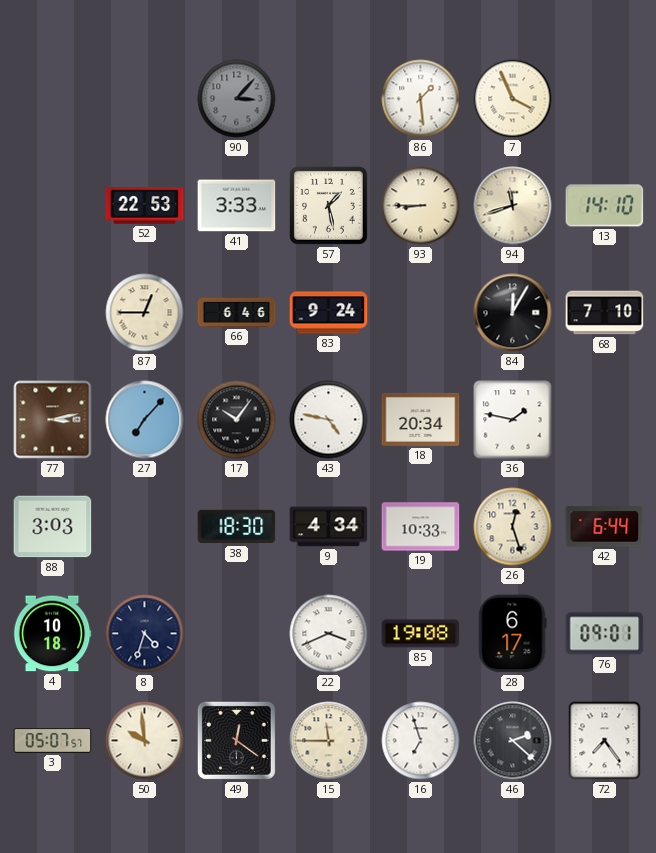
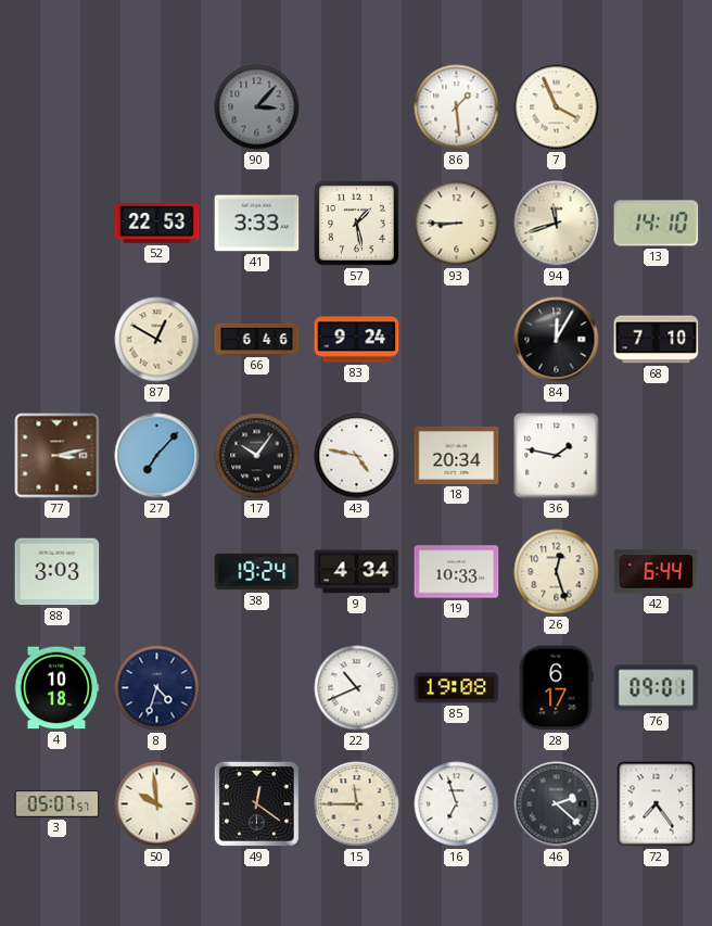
87: 12:45 -> 12:50 (157, 340)
38: 18:30 -> 19:24 (257, 572)
22: 3:41 -> 10:41 (357, 688)
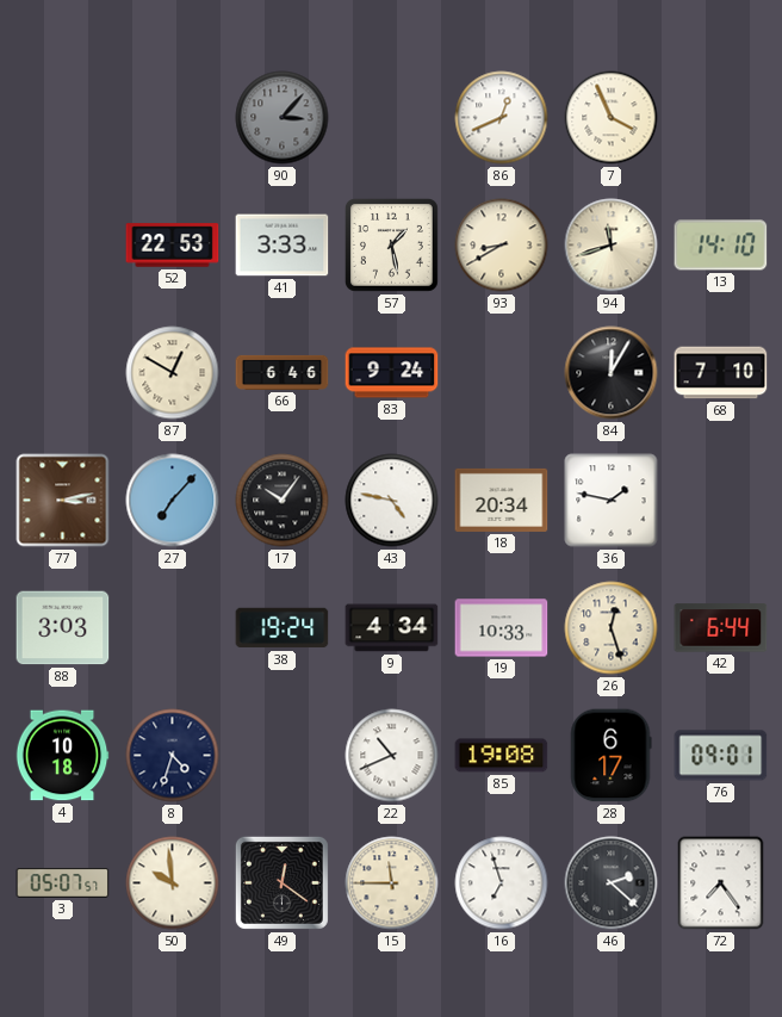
86: 1:29 -> 12:41 (502, 118)
93: 8:45 -> 8:40 (502, 246)
